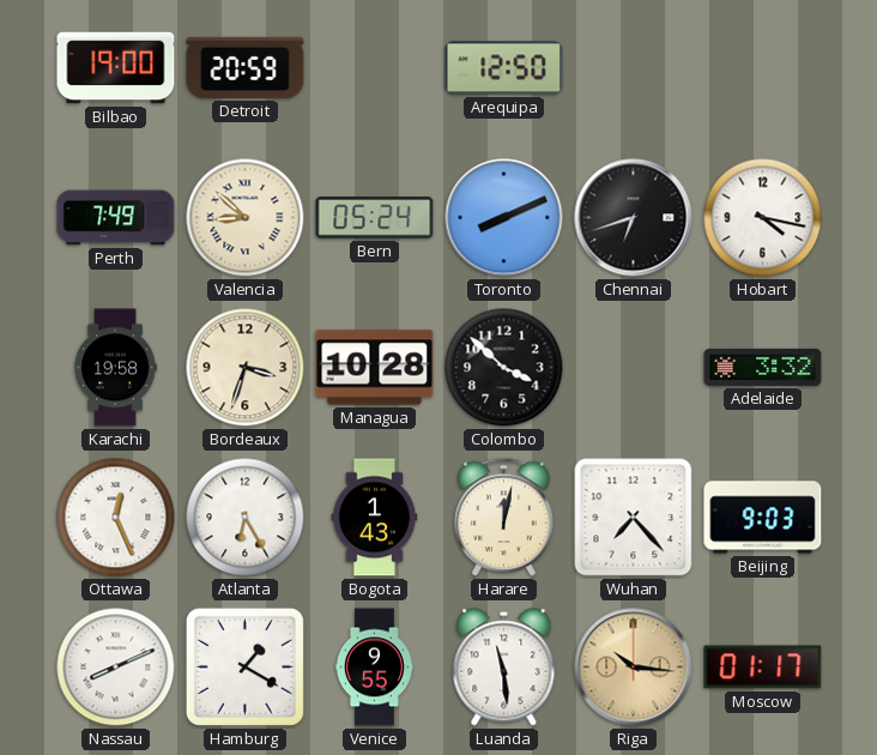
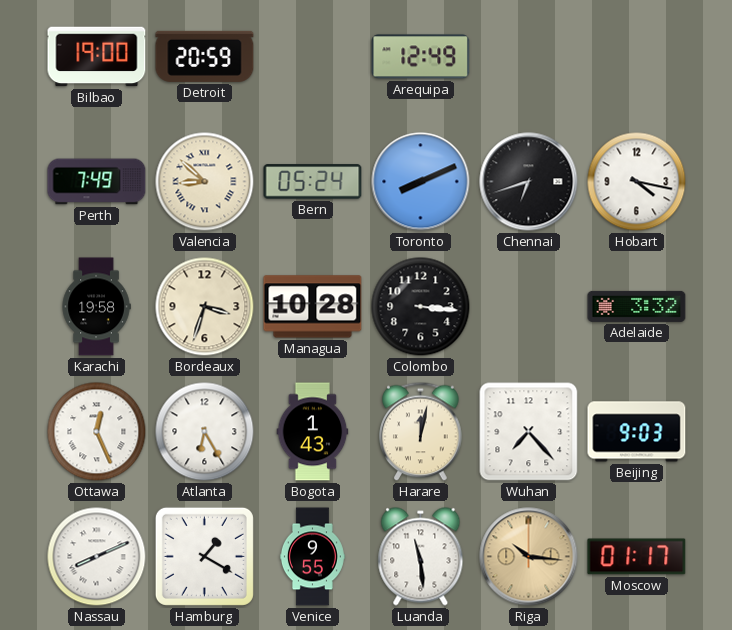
Arequipa: 12:50 -> 12:49 (421, 57)
Colombo: 3:52 -> 3:16 (421, 307)
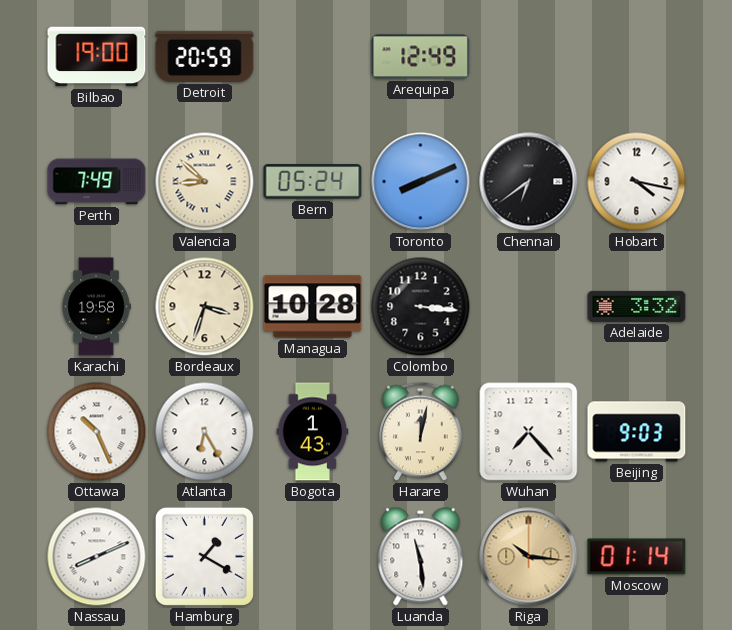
Chennai: 6:42 -> 6:39 (529, 182)
Ottawa: 12:26 -> 10:26 (97, 432)
Venice: 9:55 -> none (312, 557)
Moscow: 01:17 -> 01:14 (637, 557)
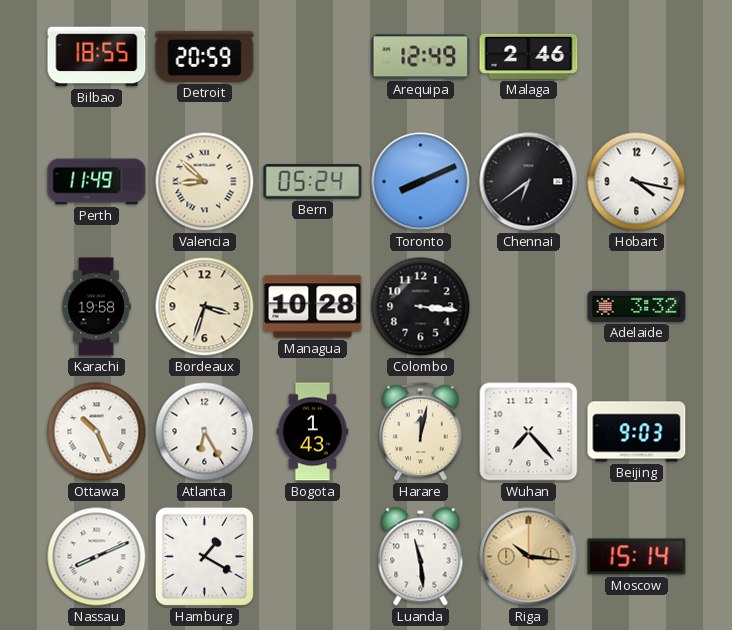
Bilbao: 19:00 -> 18:55 (97, 57)
Malaga: none -> 2:46 (529, 56)
Perth: 7:49 -> 11:49 (97, 182)
Moscow: 01:14 -> 15:14 (637, 557)
